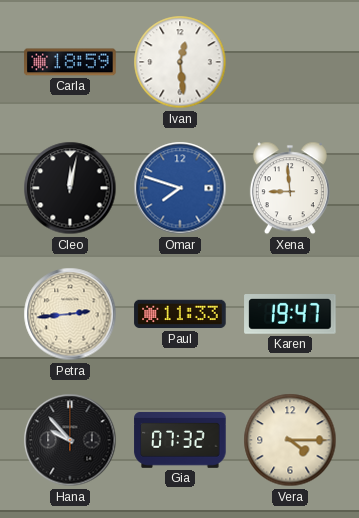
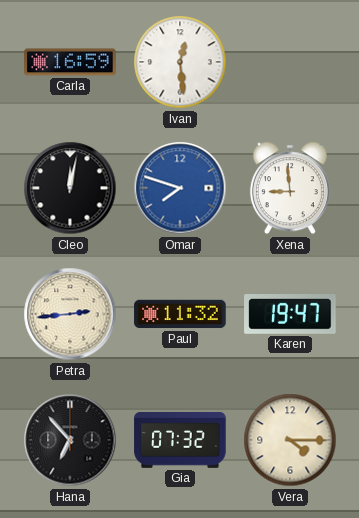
Carla: 18:59 -> 16:59 (70, 62)
Paul: 11:33 -> 11:32 (180, 314)
Hana: 9:53 -> 6:53 (70, 440)
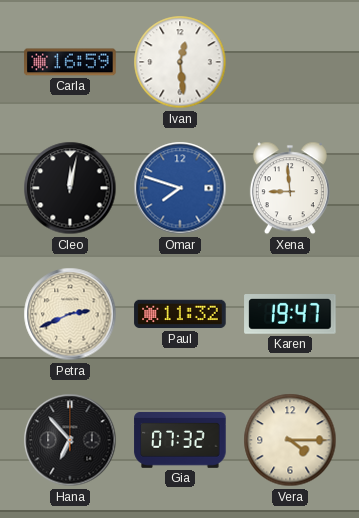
Petra: 2:44 -> 2:41 (70, 314)
